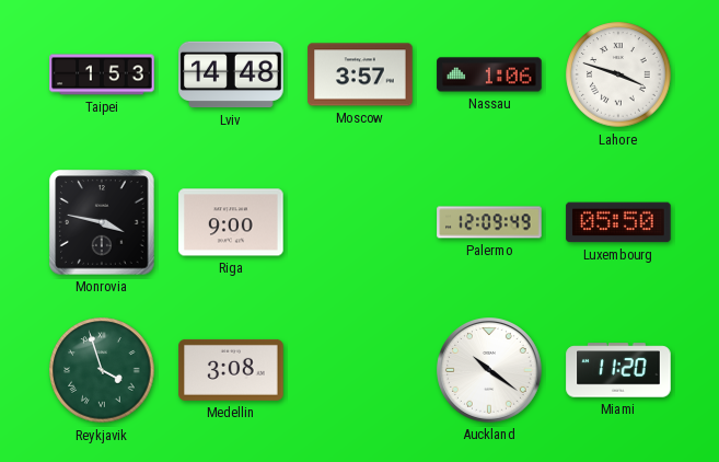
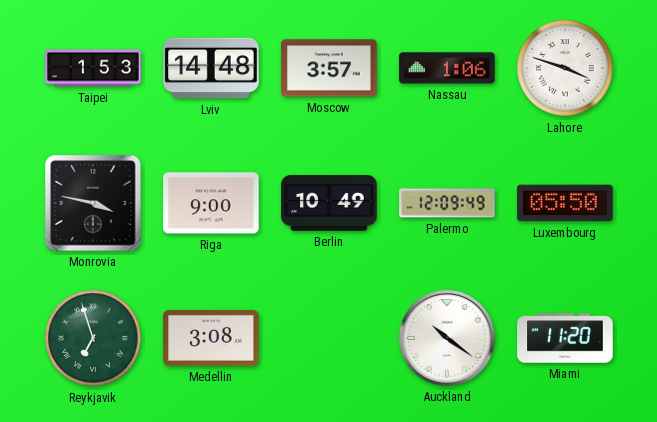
Berlin: none -> 10:49 (329, 203)
Reykjavik: 3:57 -> 6:57 (93, 338)
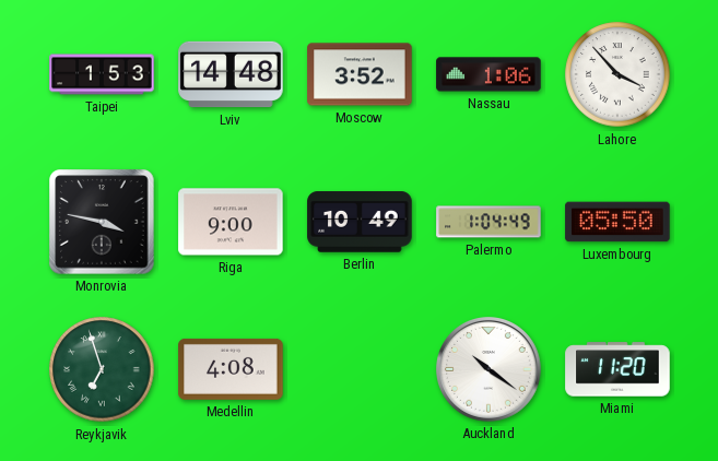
Moscow: 3:57 -> 3:52 (360, 74)
Lahore: 3:48 -> 3:53 (617, 74)
Palermo: 12:09 -> 1:04 (489, 222)
Medellin: 3:08 -> 4:08 (231, 369)
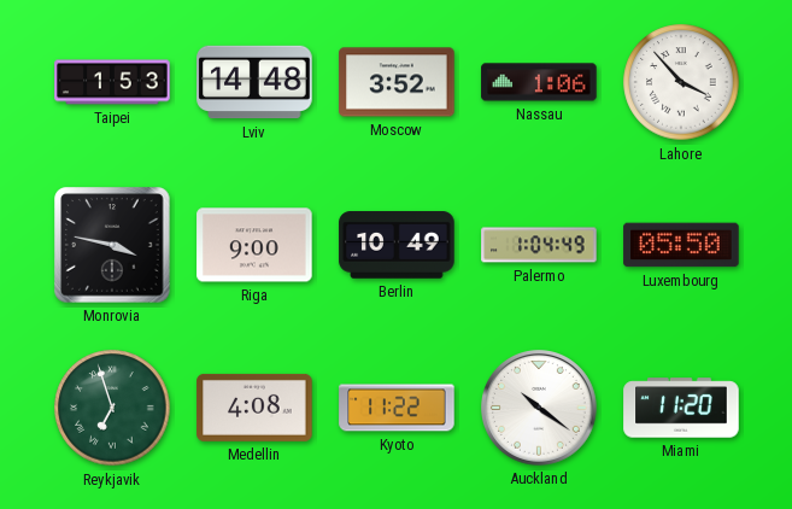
Kyoto: none -> 11:22 (397, 408)
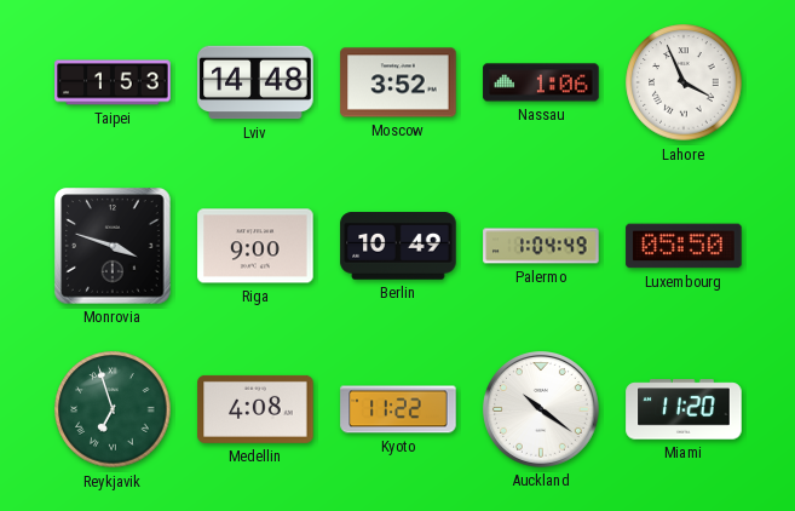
Lahore: 3:53 -> 3:56 (684, 82)
Monrovia: 3:47 -> 3:48 (113, 246)
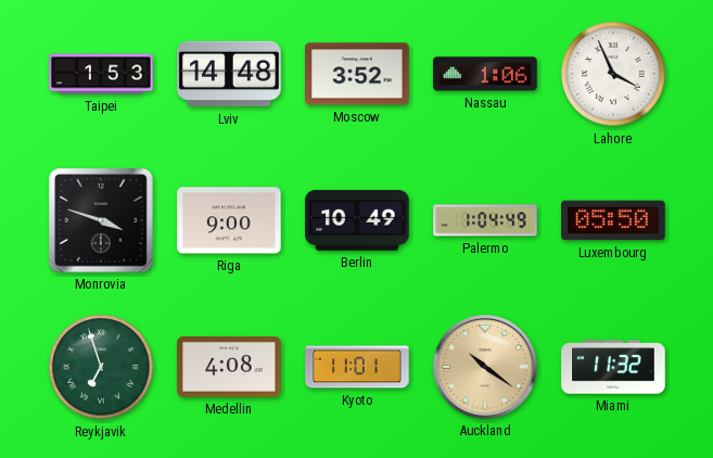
Kyoto: 11:22 -> 11:01 (357, 367)
Auckland dial: white -> champagne (486, 368)
Miami: 11:20 -> 11:32 (613, 367)
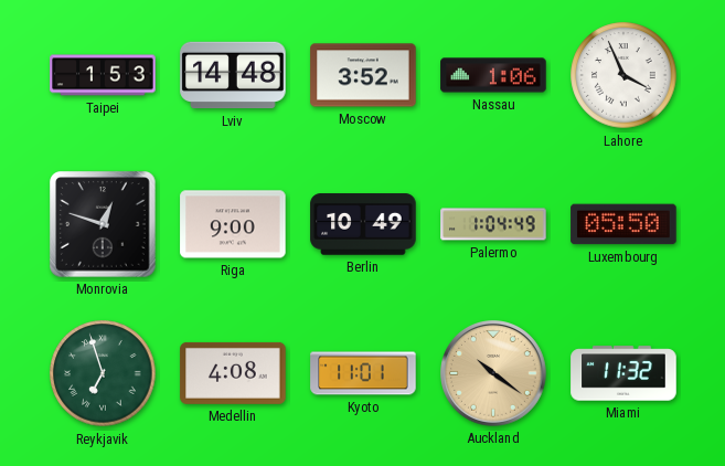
Monrovia: 3:48 -> 12:48 (103, 224)
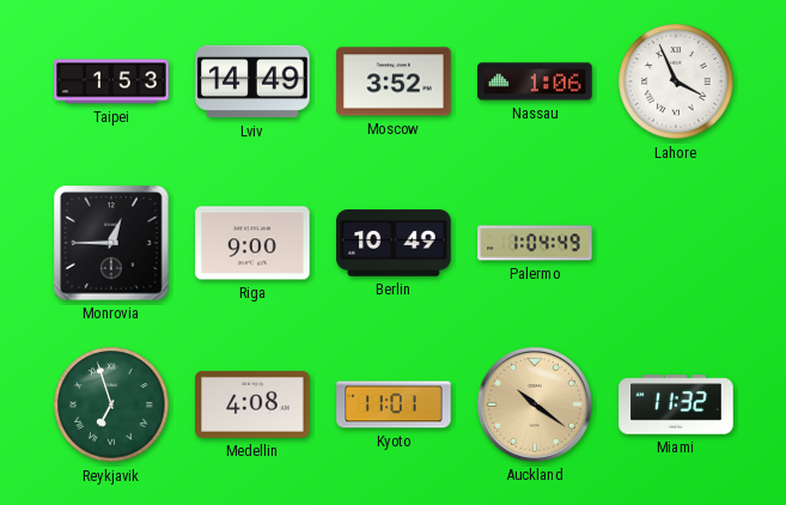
Lviv: 14:48 -> 14:49 (252, 81)
Monrovia: 12:48 -> 12:45 (111, 243)
Luxembourg: 05:50 -> none (623, 224)
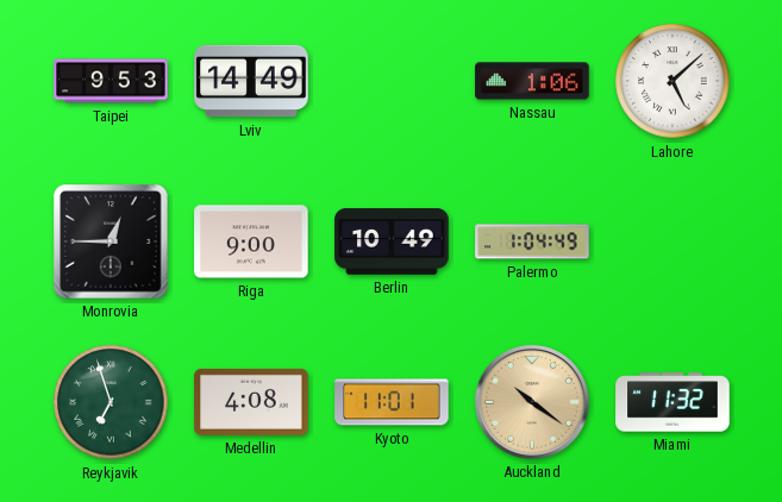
Taipei: 1:53 -> 9:53 (111, 81)
Moscow: 3:52 -> none (394, 81)
Lahore: 3:56 -> 5:08 (672, 81)
